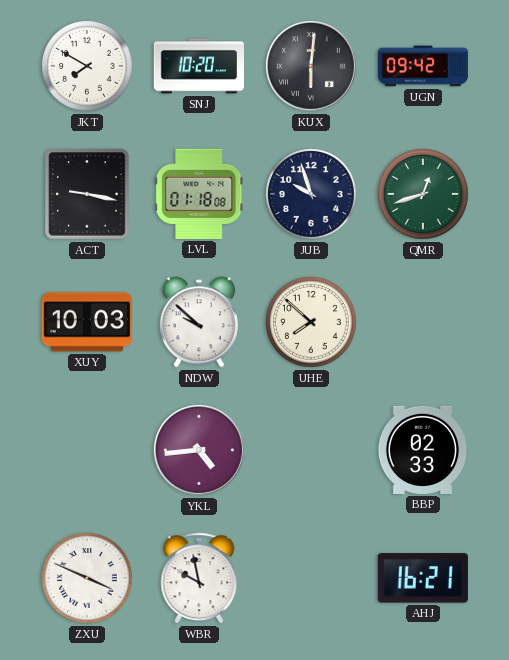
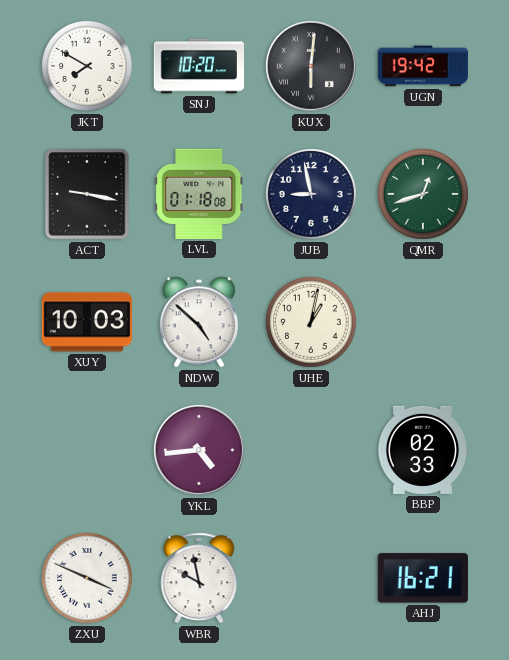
UGN: 09:42 -> 19:42 (422, 66)
JUB: 9:57 -> 8:58 (312, 195)
NDW: 9:52 -> 4:52 (199, 322)
UHE: 7:52 -> 1:02 (312, 323)
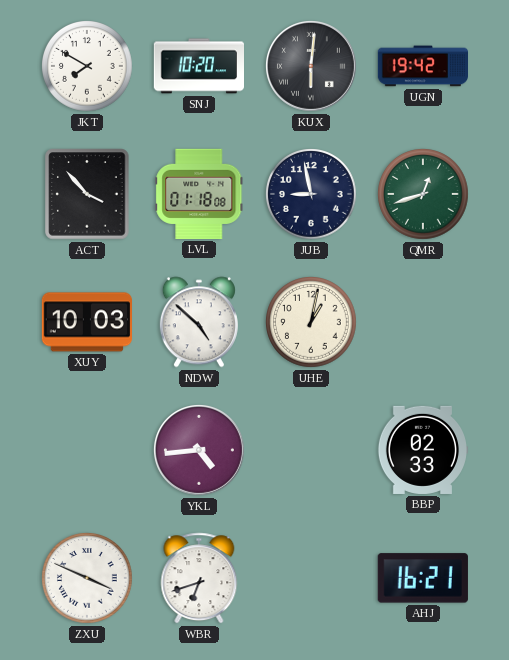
ACT: 9:17 -> 3:53 (87, 194)
WBR: 9:58 -> 6:42 (199, 578)
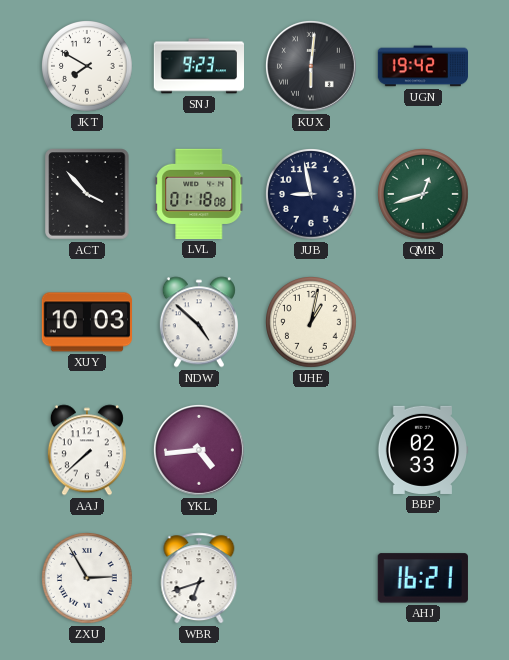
SNJ: 10:20 -> 9:23 (198, 66)
AAJ: none -> 7:38 (87, 450)
ZXU: 3:49 -> 2:55 (88, 579)
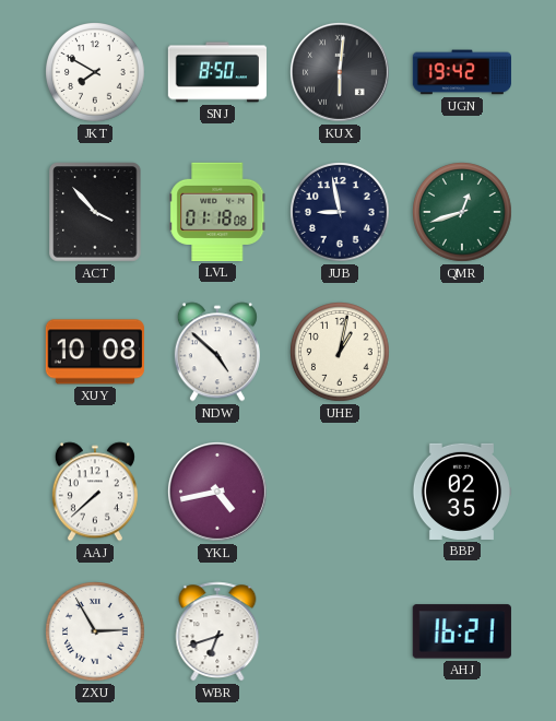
SNJ: 9:23 -> 8:50 (216, 72)
XUY: 10:03 -> 10:08 (94, 352)
YKL: 4:44 -> 4:43 (218, 493)
BBP: 02:33 -> 02:35 (461, 492)
